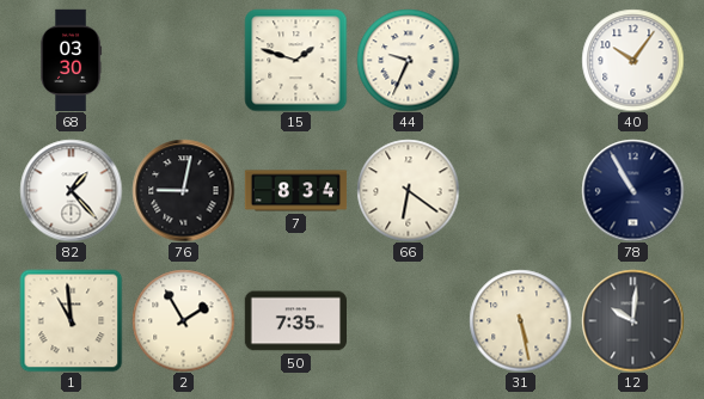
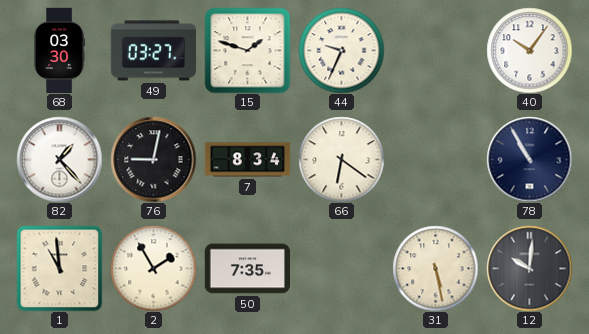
49: none -> 03:27 (153, 51)
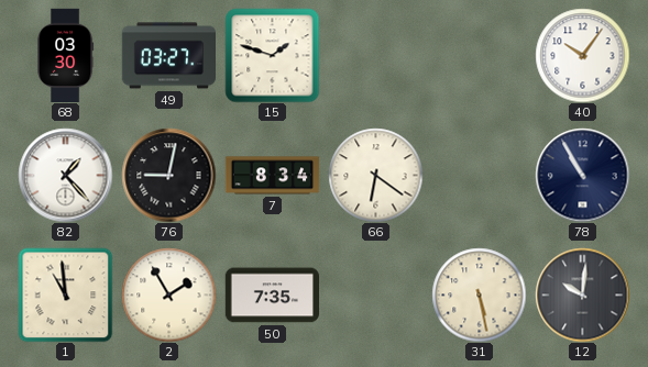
44: 9:34 -> none (341, 50)
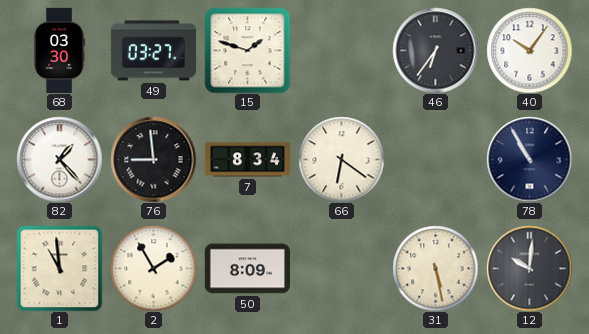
46: none -> 6:36 (435, 50)
76: 9:02 -> 8:59 (153, 159)
50: 7:35 -> 8:09 (247, 269)
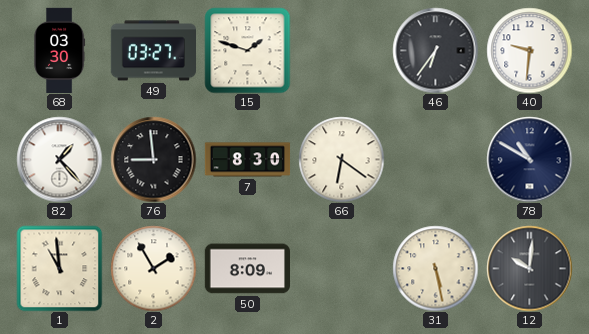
40: 10:06 -> 9:31 (529, 50)
7: 8:34 -> 8:30 (247, 160)
78: 10:55 -> 10:50 (529, 159)
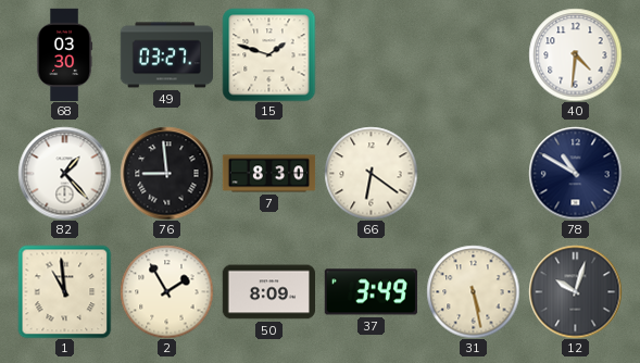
46: 6:36 -> none (435, 50)
40: 9:31 -> 4:31 (575, 54)
37: none -> 3:49 (371, 292)
12: 10:01 -> 10:03 (575, 291)
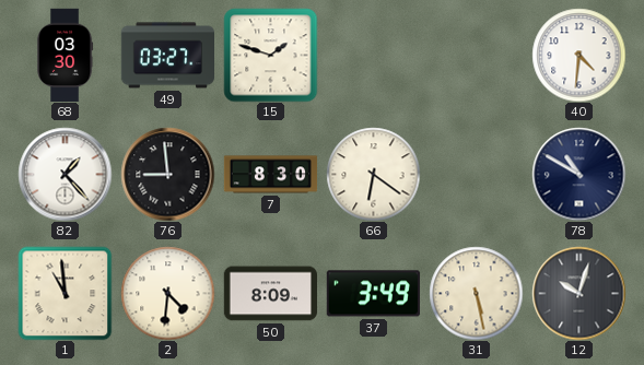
2: 1:55 -> 4:31 (167, 293)
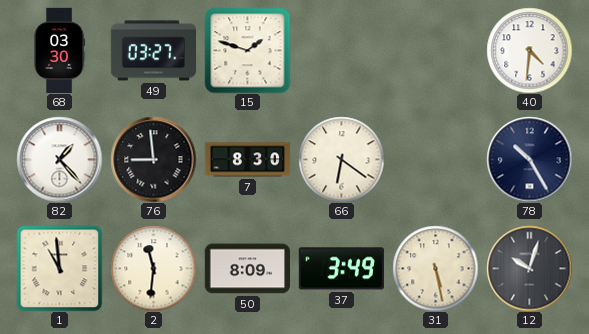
78: 10:50 -> 10:25 (529, 159)
2: 4:31 -> 11:31 (153, 268)
